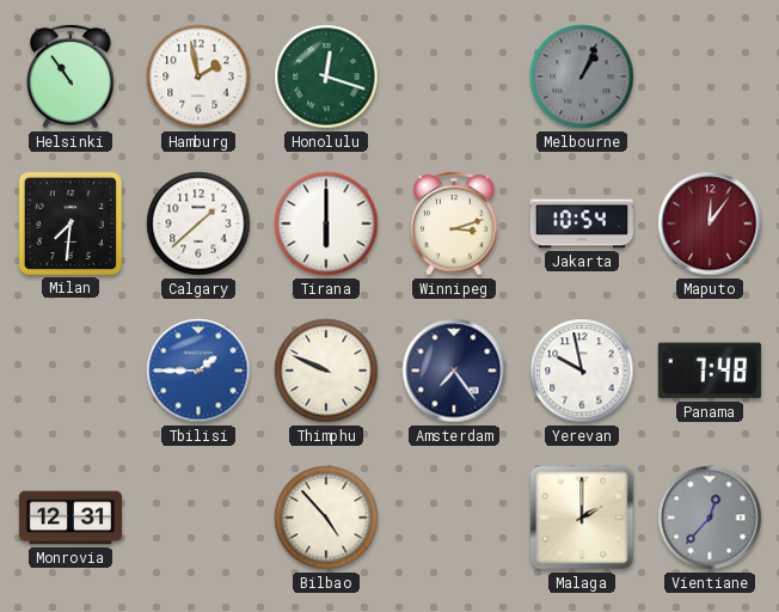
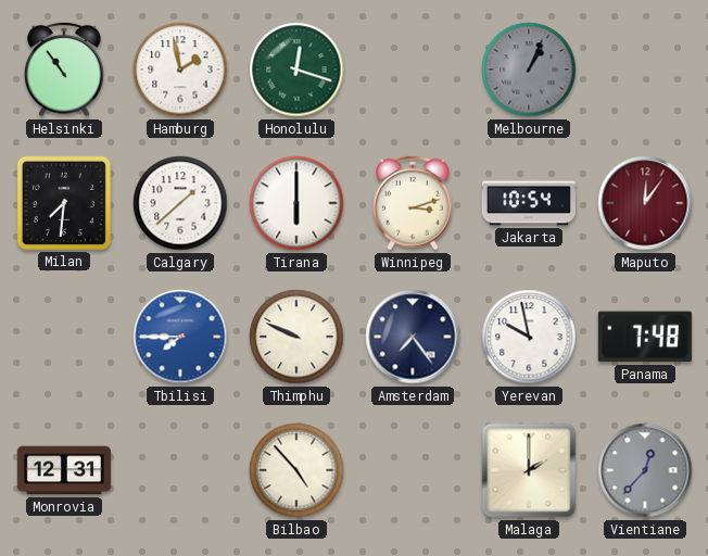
Tbilisi: 1:45 -> 7:45 (180, 337)
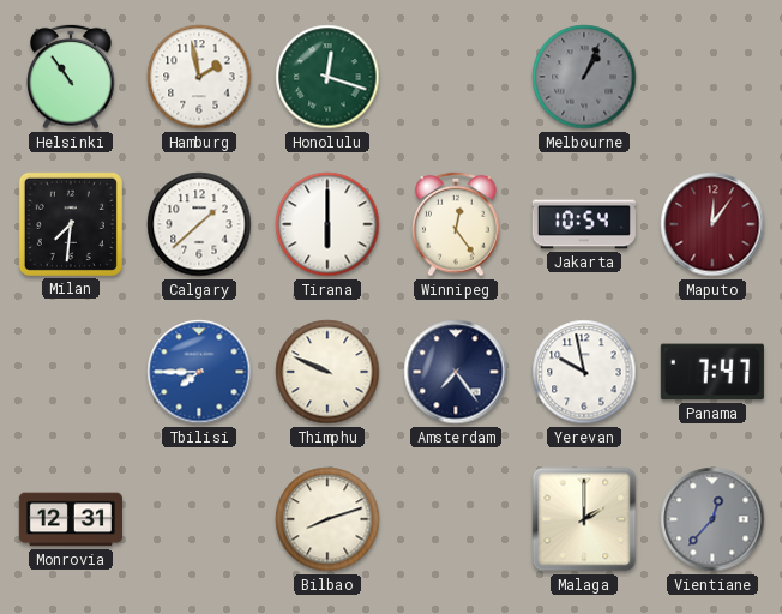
Winnipeg: 3:12 -> 12:24 (456, 224)
Panama: 7:48 -> 7:47 (712, 372)
Bilbao: 4:53 -> 8:12 (327, 519)
